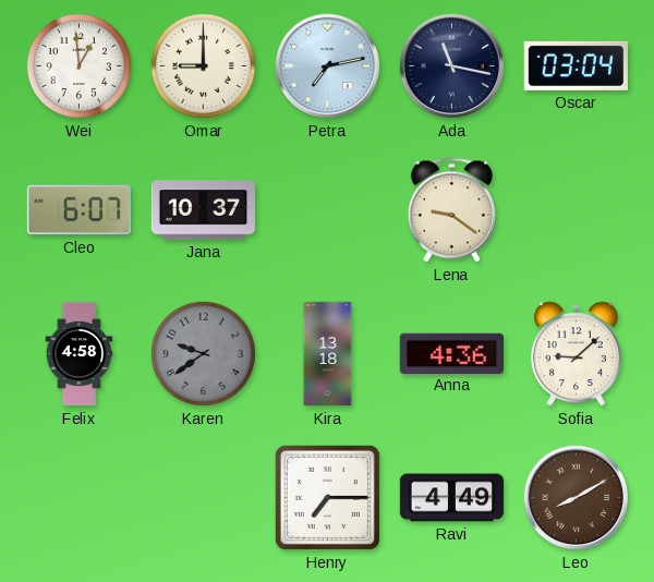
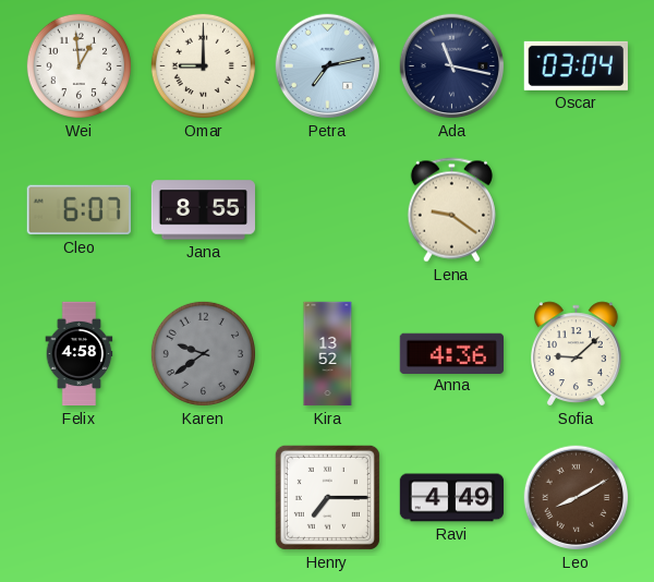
Jana: 10:37 -> 8:55 (203, 210)
Kira: 13:18 -> 13:52 (328, 354)
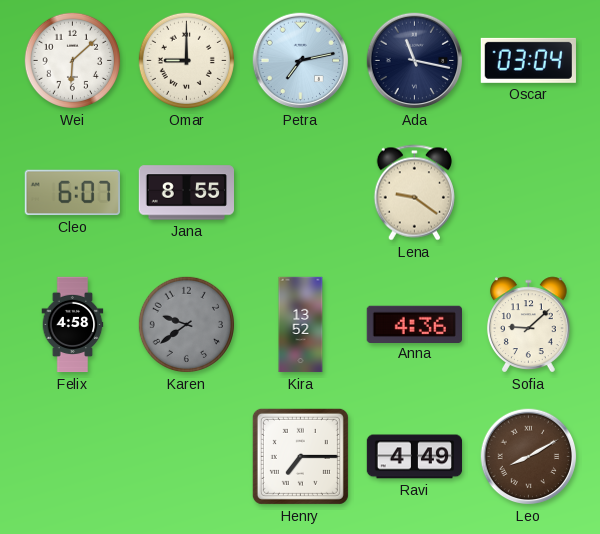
Wei: 12:59 -> 6:08 (72, 60)
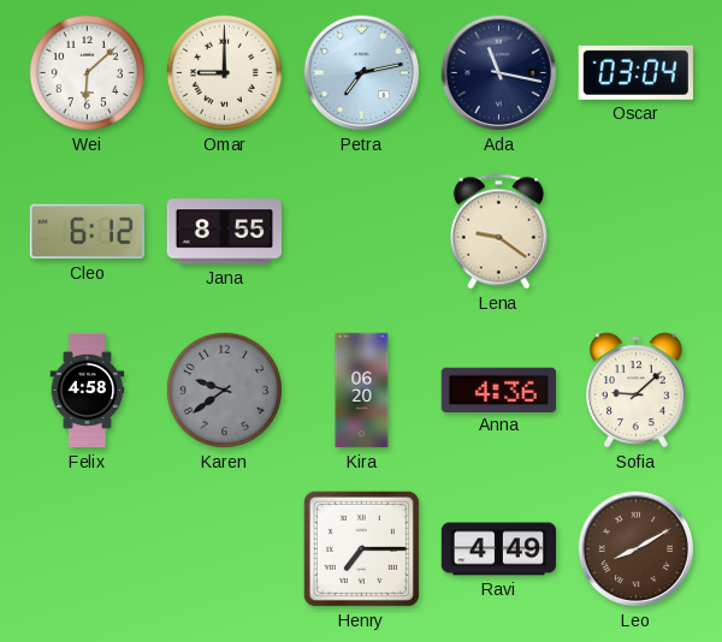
Cleo: 6:07 -> 6:12 (87, 232)
Kira: 13:52 -> 06:20 (362, 391)
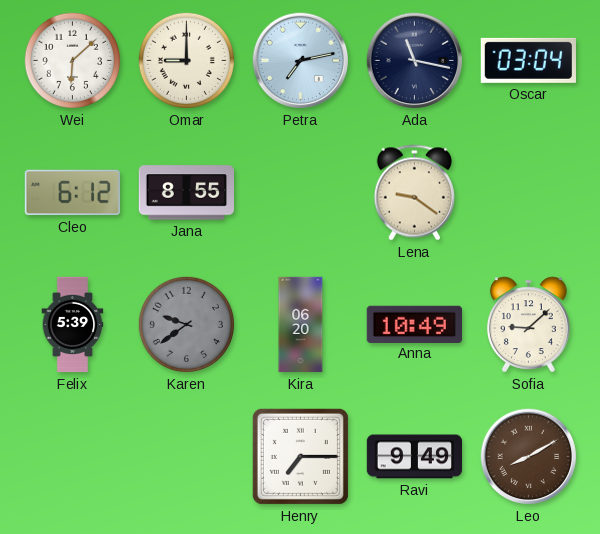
Felix: 4:58 -> 5:39 (73, 325)
Anna: 4:36 -> 10:49 (414, 324)
Ravi: 4:49 -> 9:49 (415, 457)
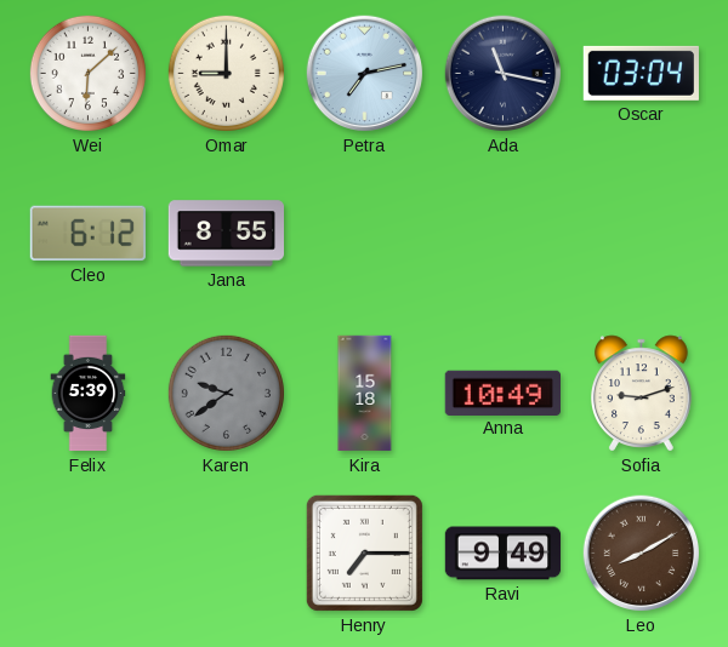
Lena: 9:21 -> none (414, 193)
Kira: 06:20 -> 15:18 (365, 394)
Sofia: 9:08 -> 9:12 (642, 394)
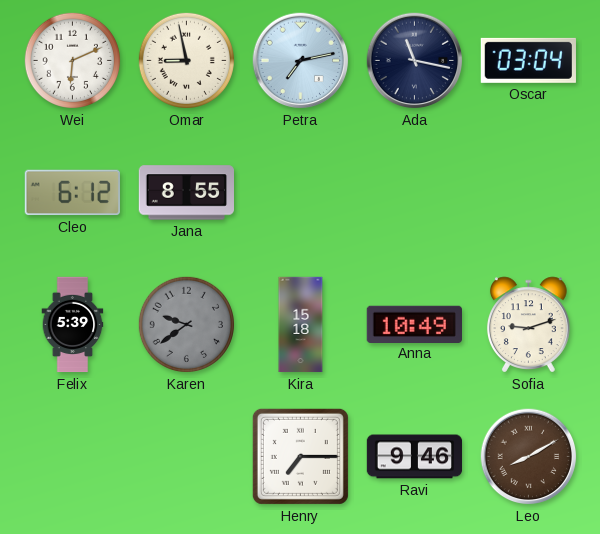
Wei: 6:08 -> 6:11 (72, 60)
Omar: 9:00 -> 8:58 (186, 60)
Ravi: 9:49 -> 9:46 (415, 457)
